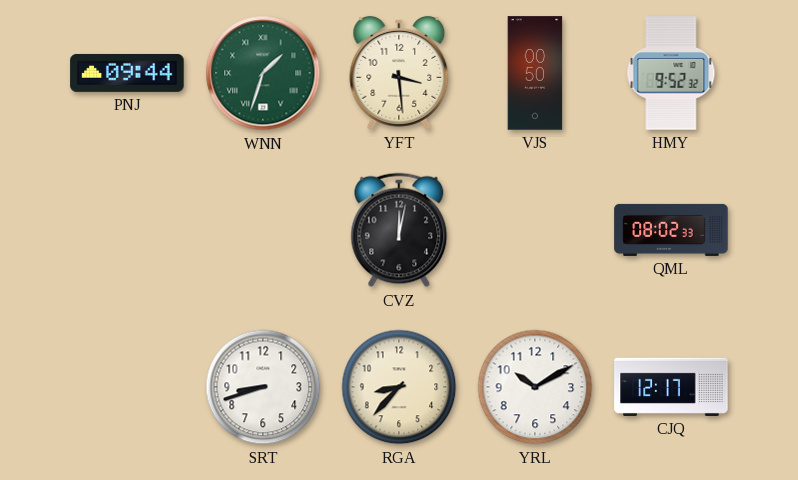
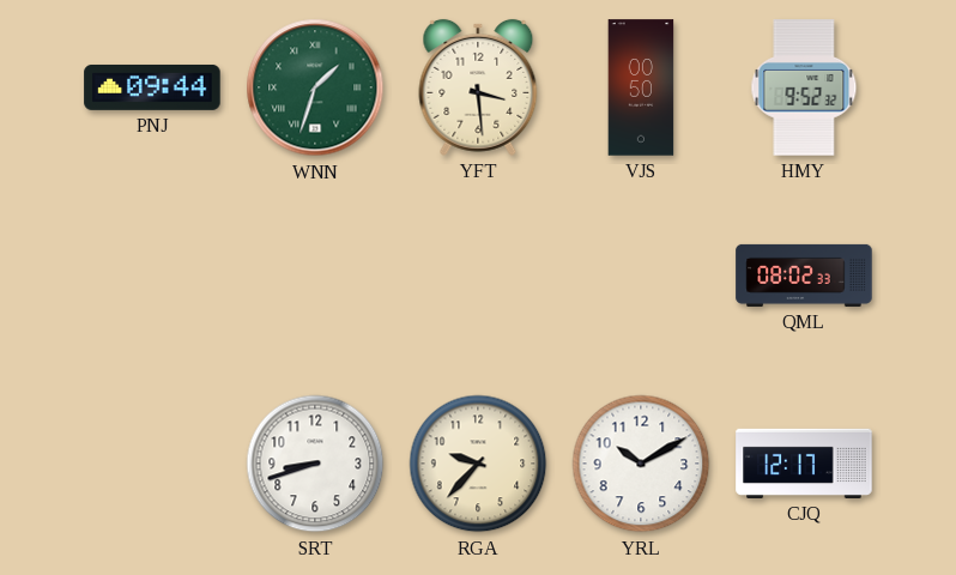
CVZ: 12:02 -> none (399, 230)
RGA: 8:37 -> 9:37 (478, 464)
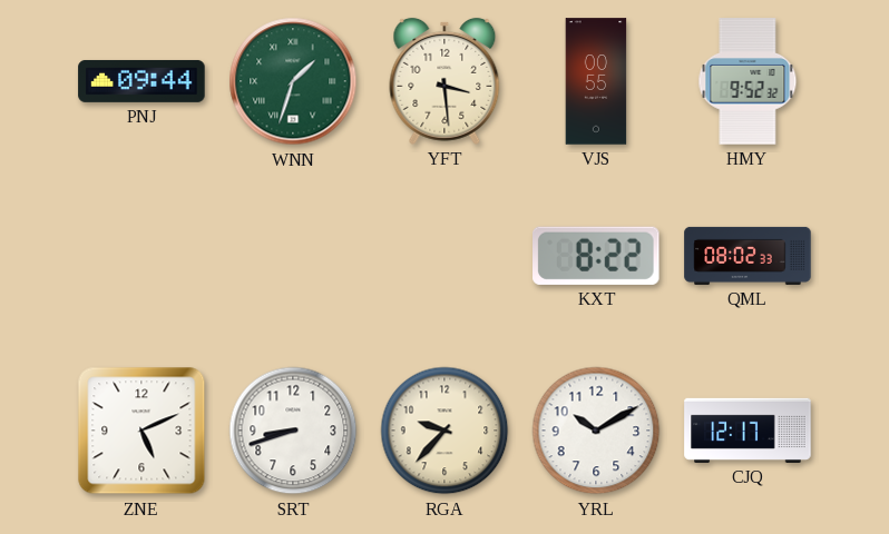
VJS: 00:50 -> 00:55 (596, 81)
KXT: none -> 8:22 (597, 256)
ZNE: none -> 5:11 (141, 431)
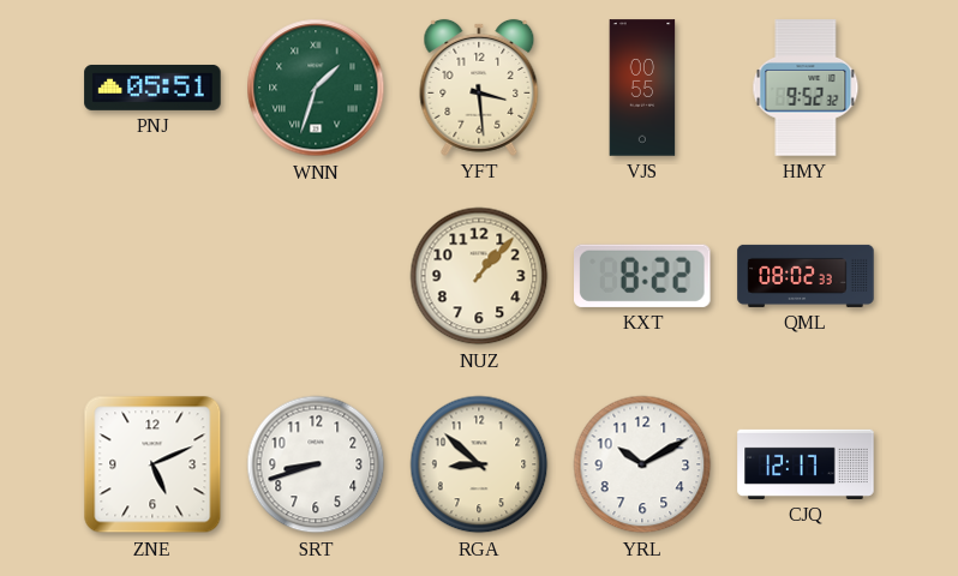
PNJ: 09:44 -> 05:51 (152, 88)
NUZ: none -> 1:07 (479, 276)
RGA: 9:37 -> 8:52 (479, 464)
